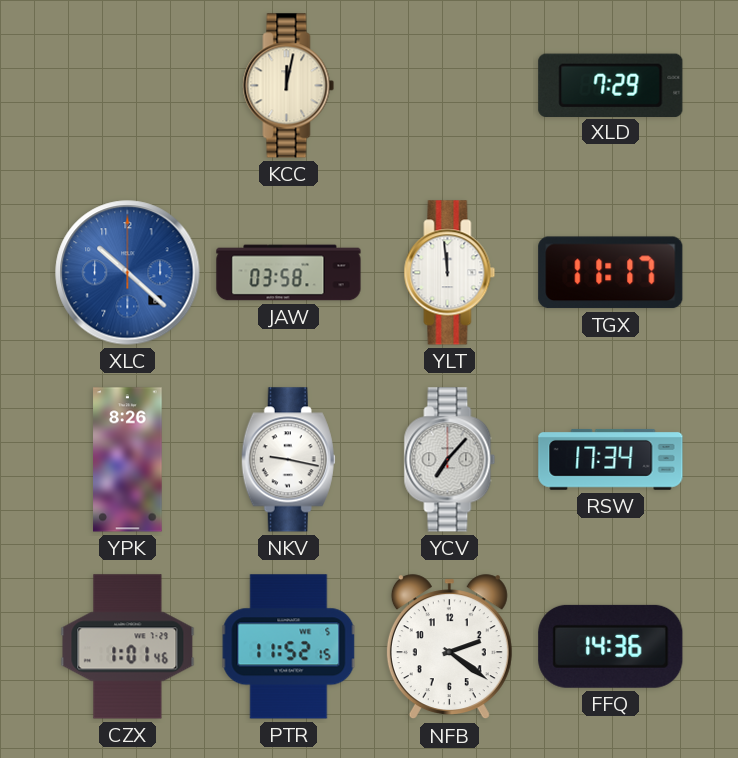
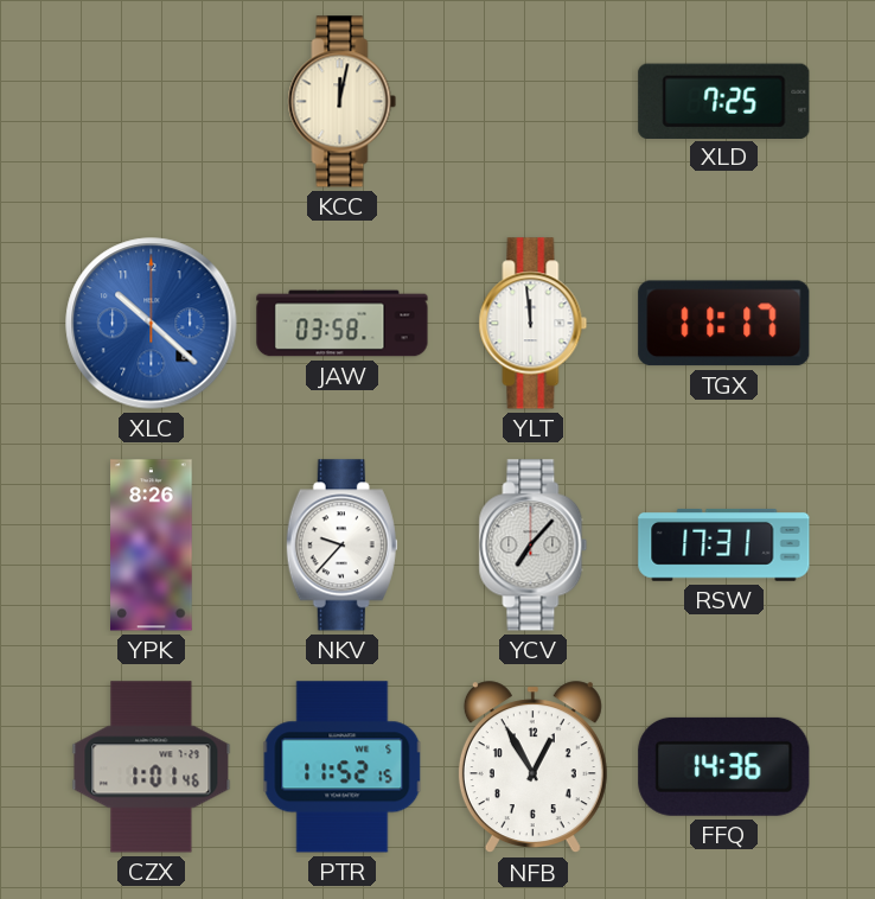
XLD: 7:29 -> 7:25 (724, 101)
NKV: 9:17 -> 9:37 (341, 546)
RSW: 17:34 -> 17:31 (724, 544)
NFB: 2:21 -> 12:55 (532, 767)
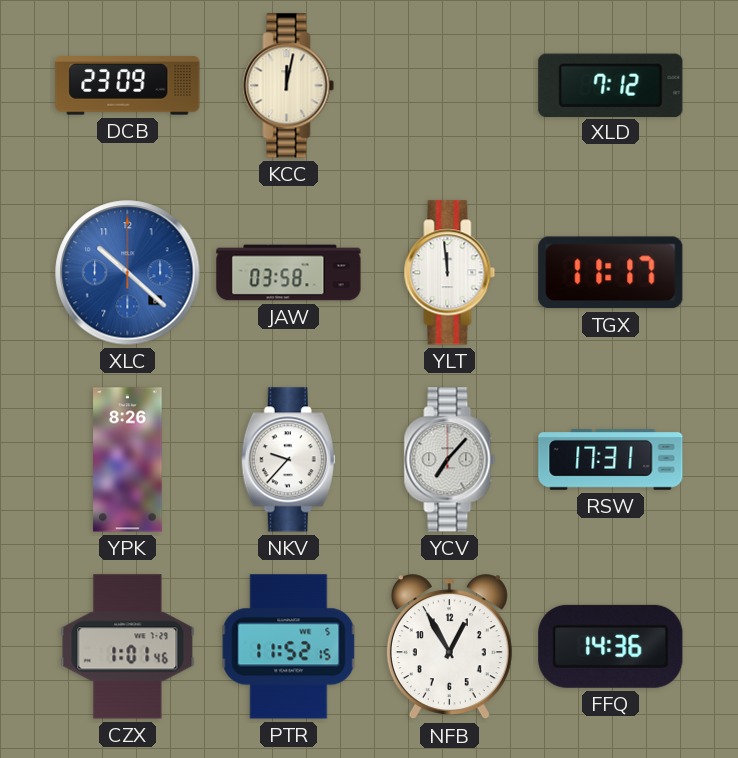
DCB: none -> 23:09 (128, 86)
XLD: 7:25 -> 7:12 (611, 85)
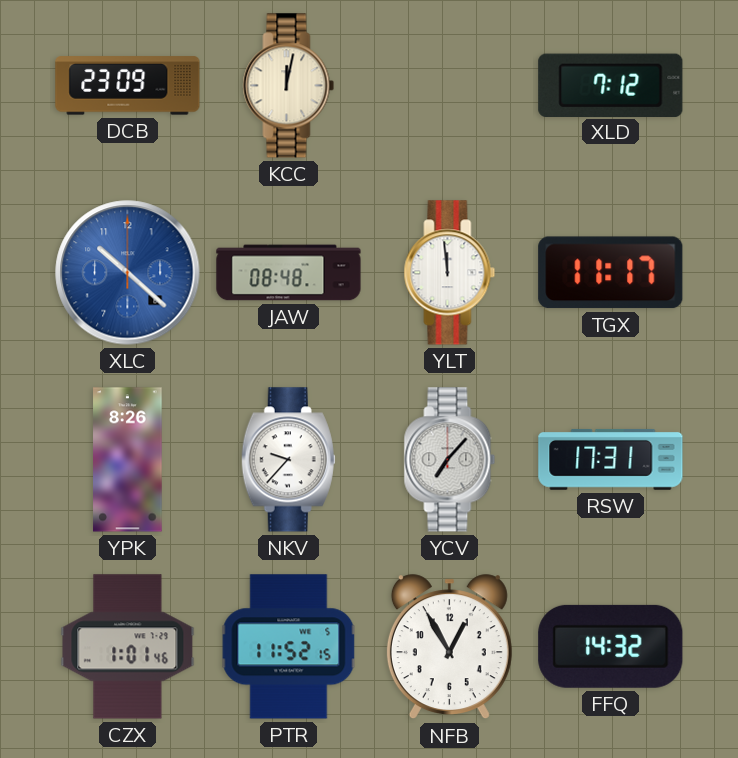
JAW: 03:58 -> 08:48 (289, 273)
FFQ: 14:36 -> 14:32 (611, 646)
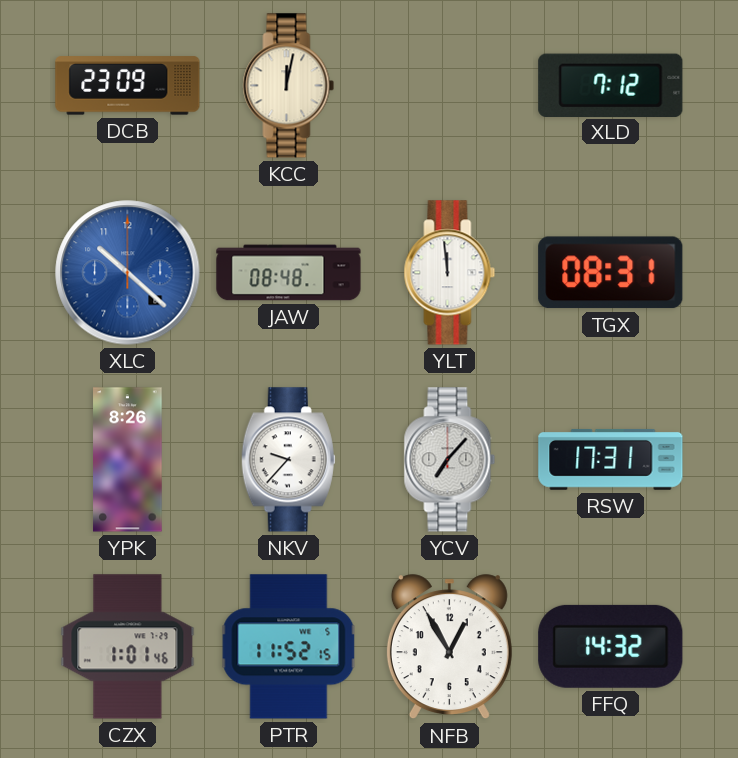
TGX: 11:17 -> 08:31 (611, 273)
